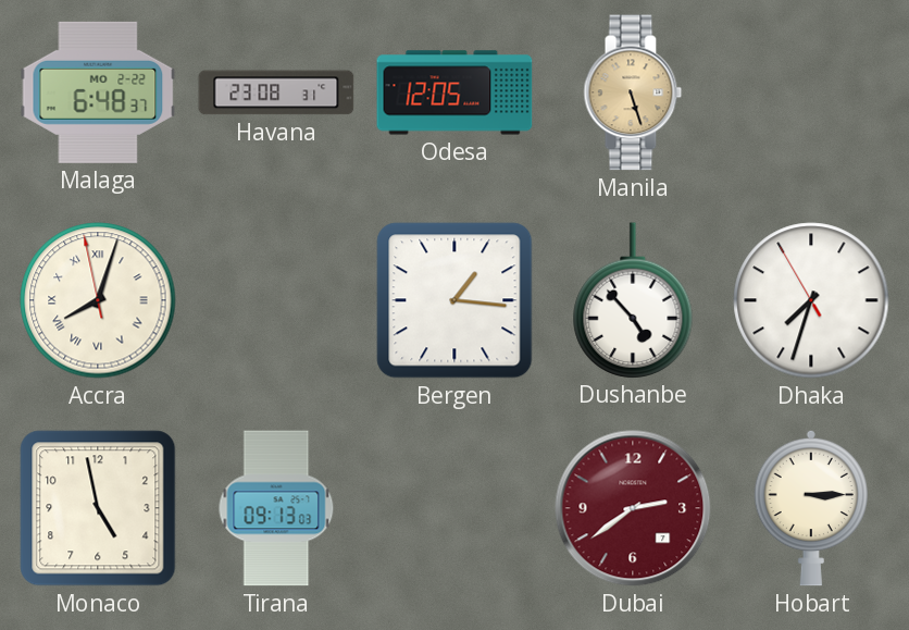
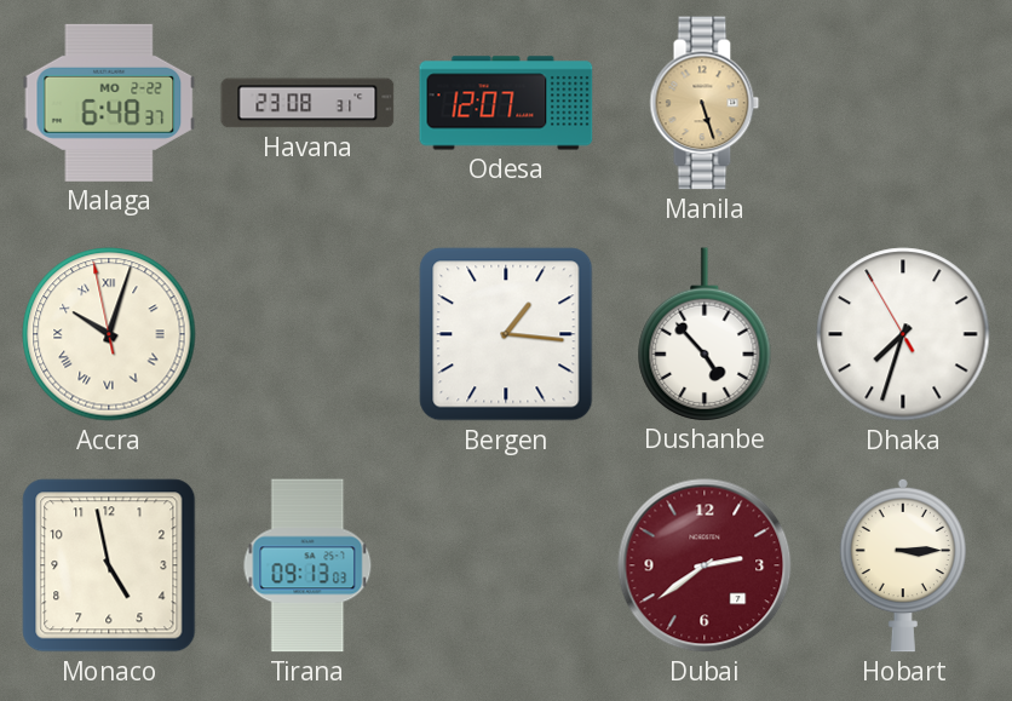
Odesa: 12:05 -> 12:07 (506, 103)
Accra: 8:02 -> 10:02 (109, 334)
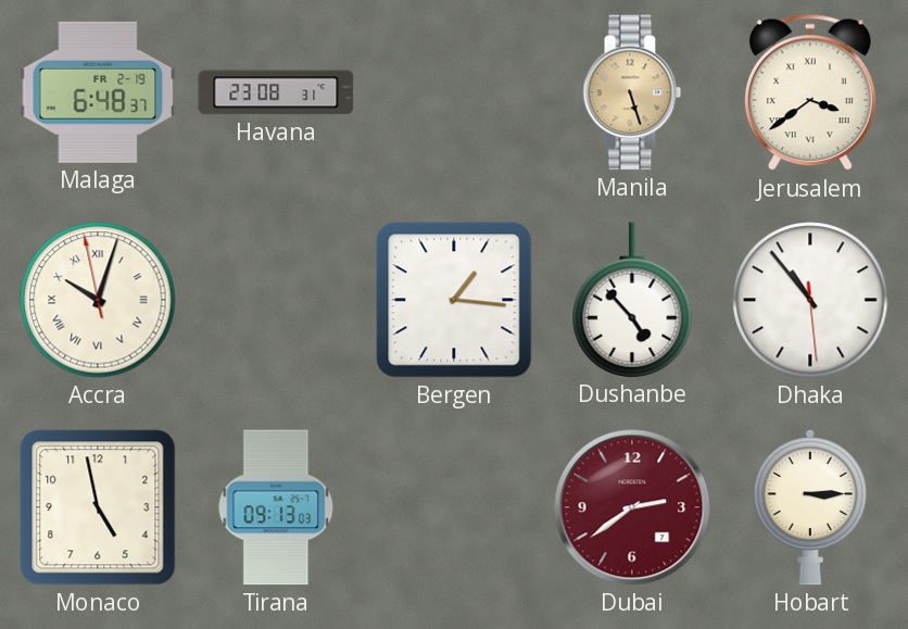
Malaga date: MO 2-22 -> FR 2-19 (98, 92)
Odesa: 12:07 -> none (506, 103)
Jerusalem: none -> 3:39 (810, 93)
Dhaka: 7:32 -> 10:53 (810, 300)
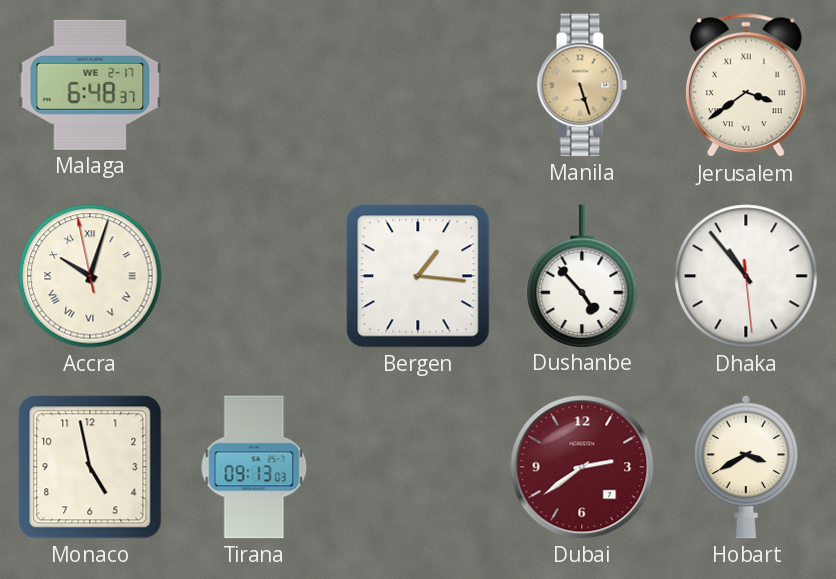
Malaga date: FR 2-19 -> WE 2-17 (90, 85)
Havana: 23:08 -> none (276, 92)
Hobart: 3:15 -> 3:40 (746, 467)
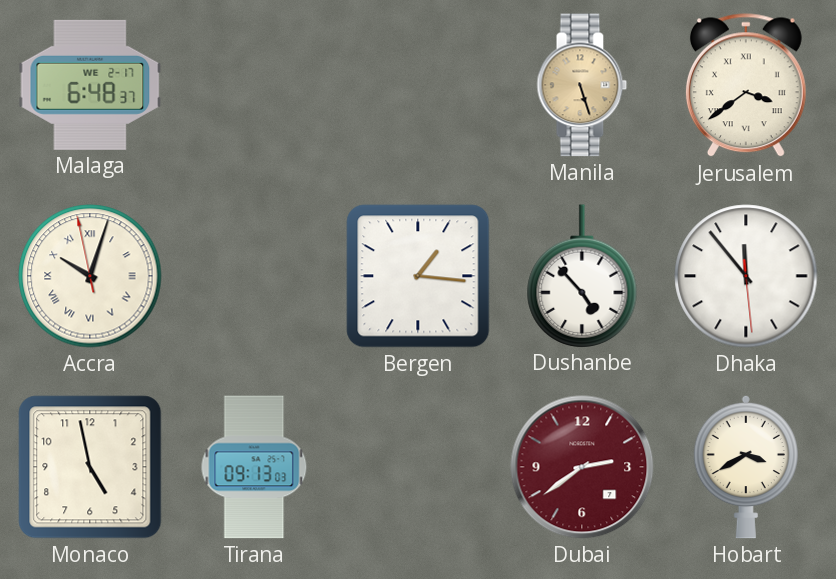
Dhaka: 10:53 -> 11:53 (746, 276)
